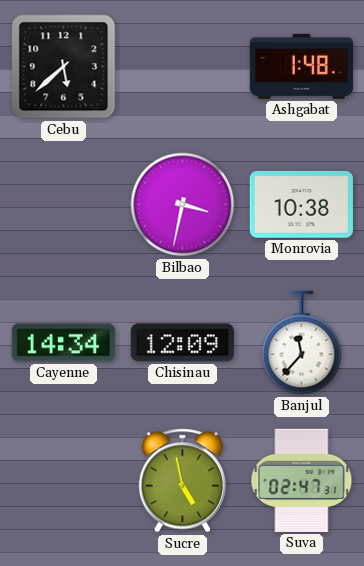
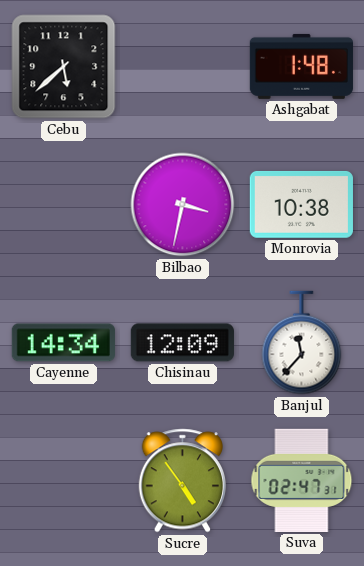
Sucre: 4:58 -> 4:54 (182, 481)
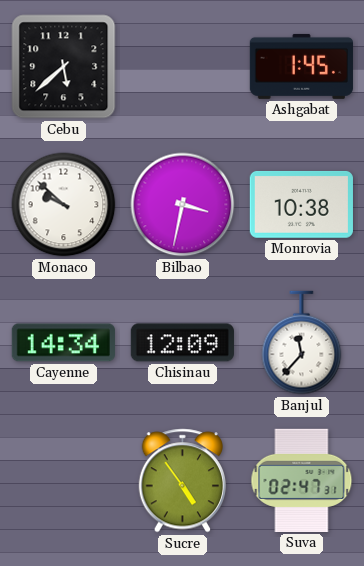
Ashgabat: 1:48 -> 1:45 (301, 66)
Monaco: none -> 9:52 (64, 205)
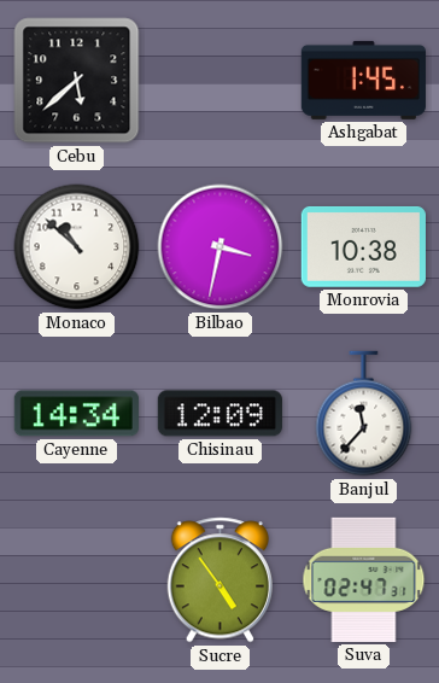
Monaco: 9:52 -> 10:52 (77, 247)
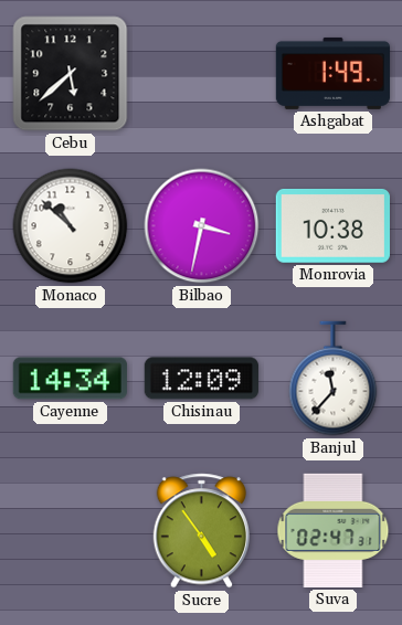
Ashgabat: 1:45 -> 1:49 (332, 73)
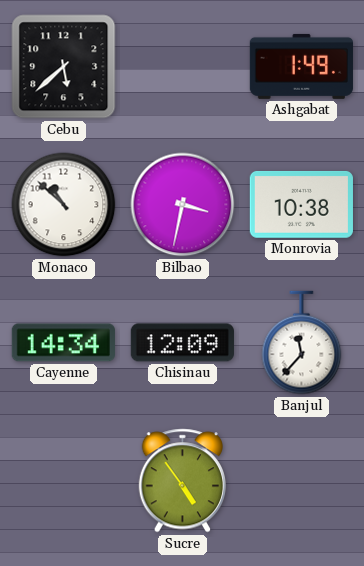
Suva: 02:47 -> none (334, 530)
